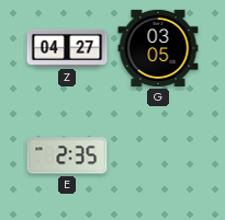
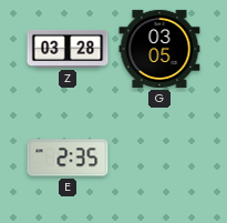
Z: 04:27 -> 03:28 (68, 49)
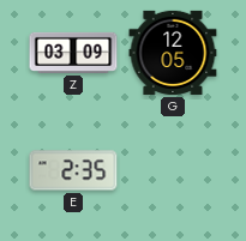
Z: 03:28 -> 03:09 (73, 53)
G: 03:05 -> 12:05 (173, 53)
